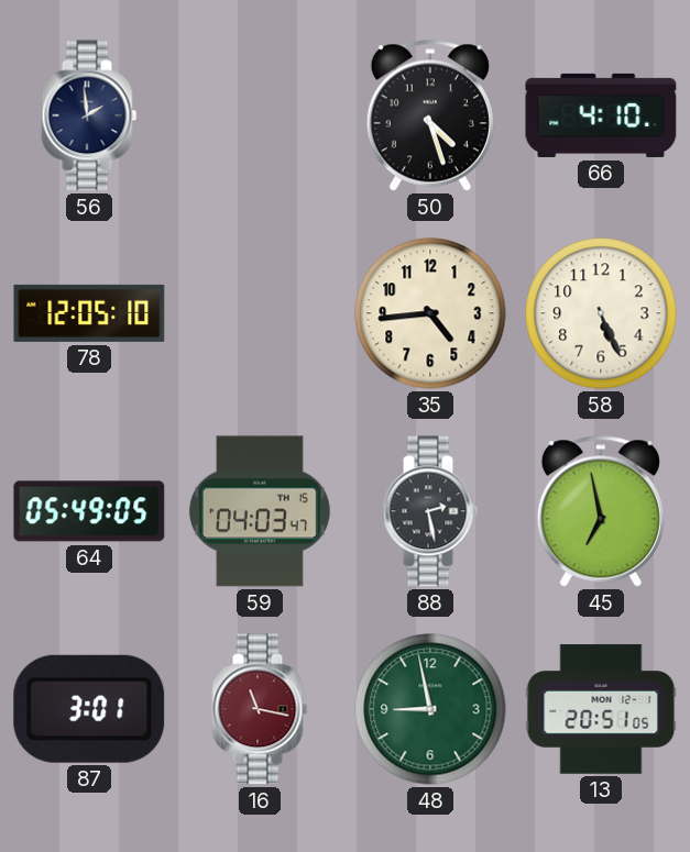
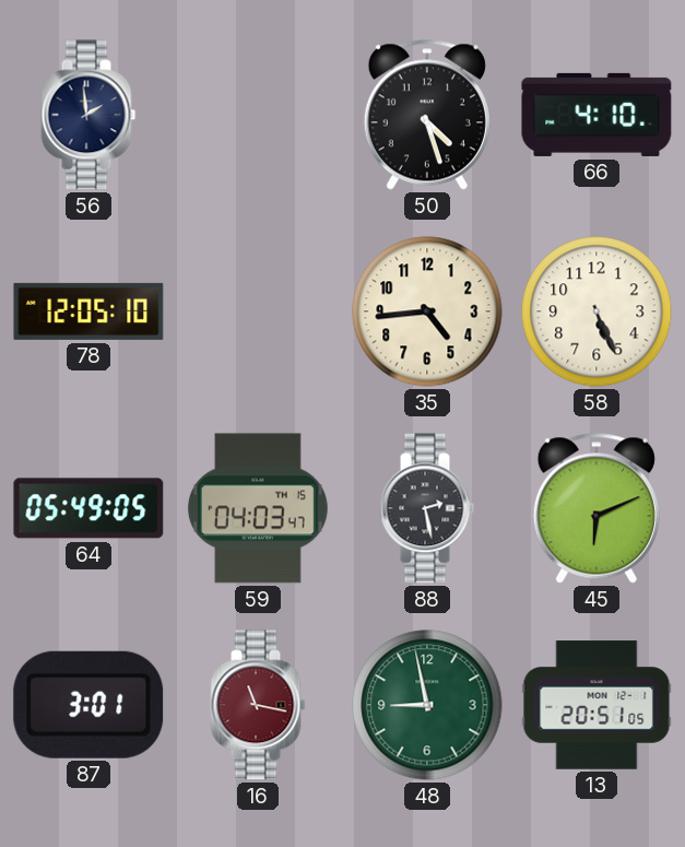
45: 6:58 -> 6:11 (597, 508)
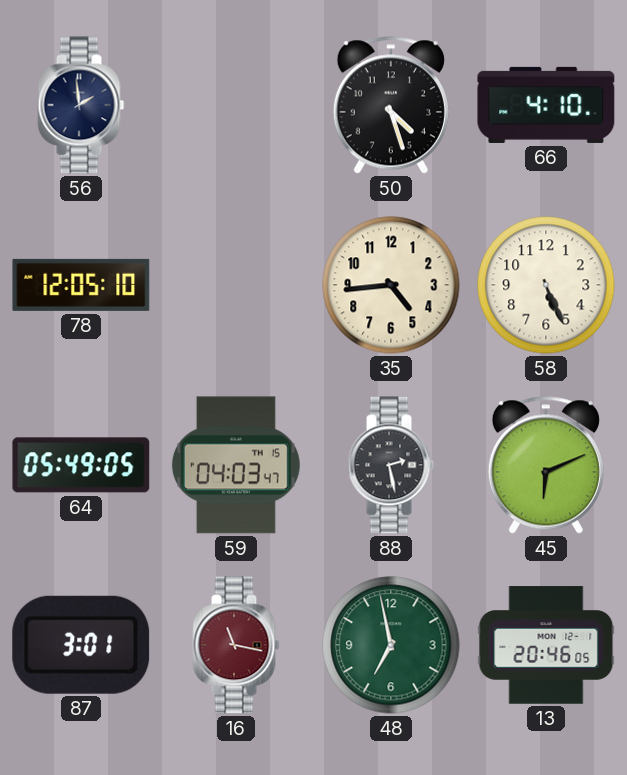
48: 8:58 -> 6:58 (391, 645)
13: 20:51 -> 20:46 (546, 645)
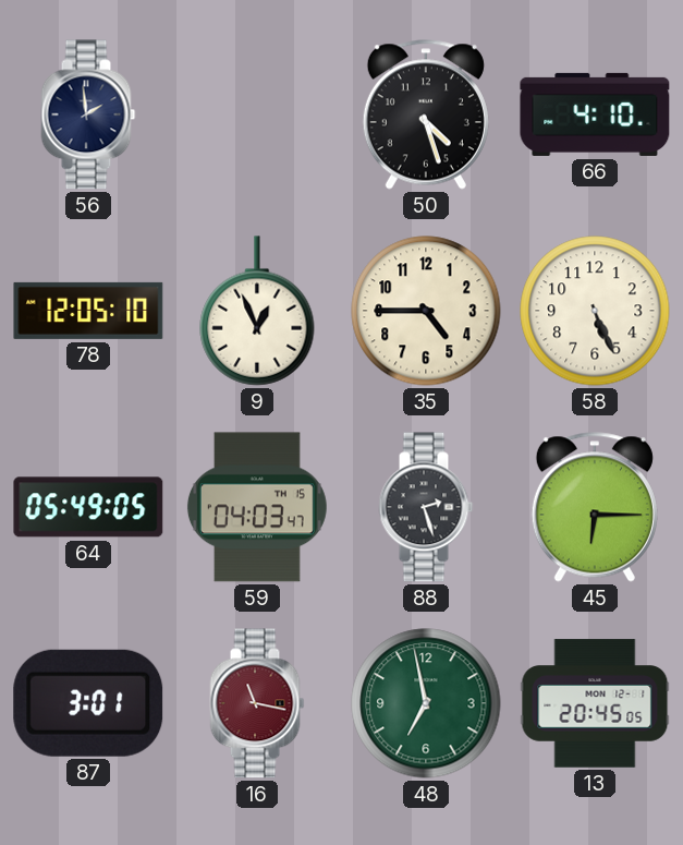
9: none -> 12:56 (257, 311)
35: 4:44 -> 4:45 (426, 311)
88: 2:28 -> 2:27 (426, 507)
45: 6:11 -> 6:15 (595, 507)
13: 20:46 -> 20:45 (595, 703)
